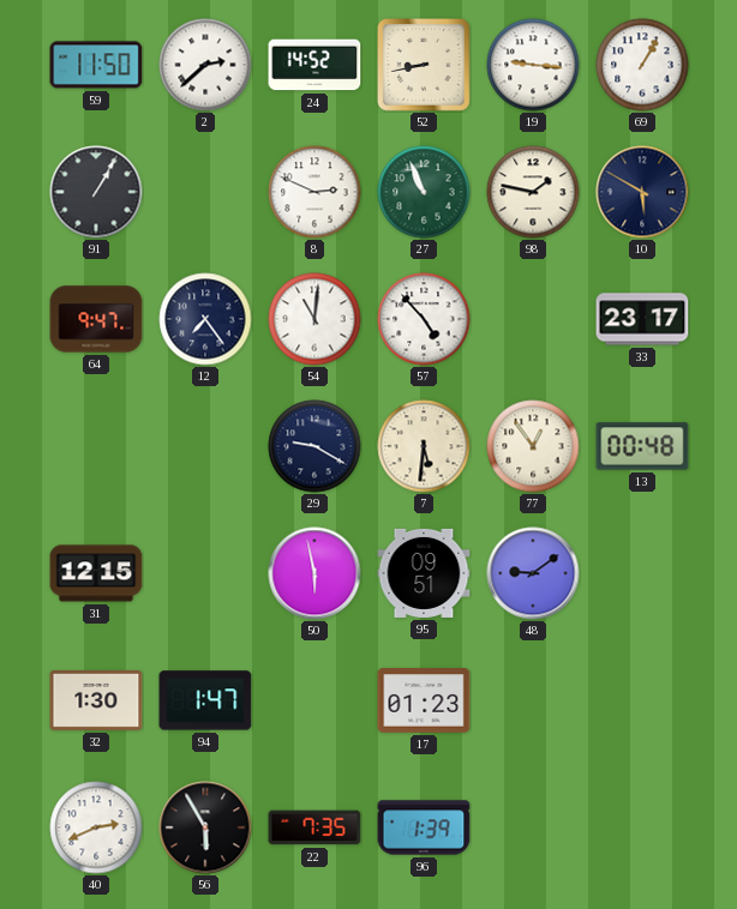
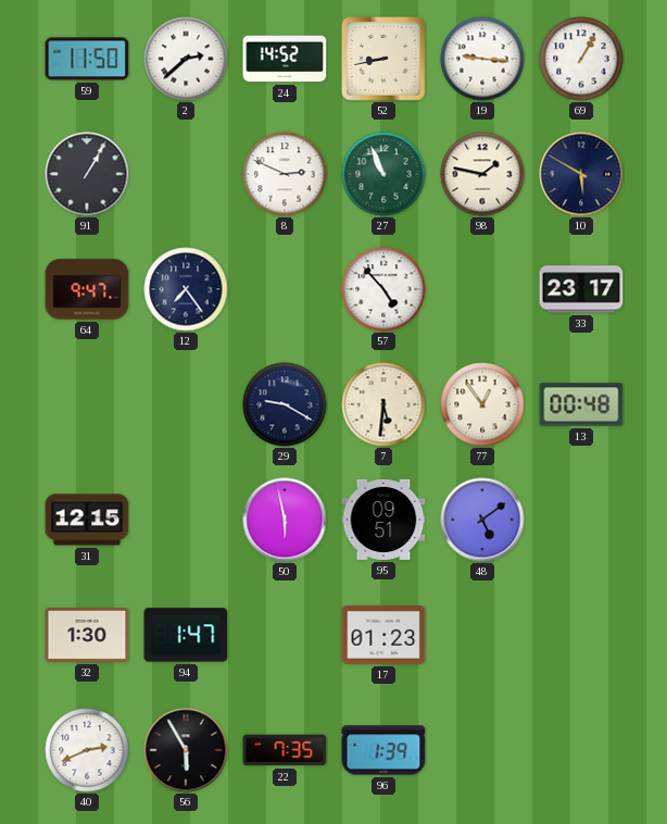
54: 11:01 -> none (314, 319)
48: 9:09 -> 5:09 (482, 520)
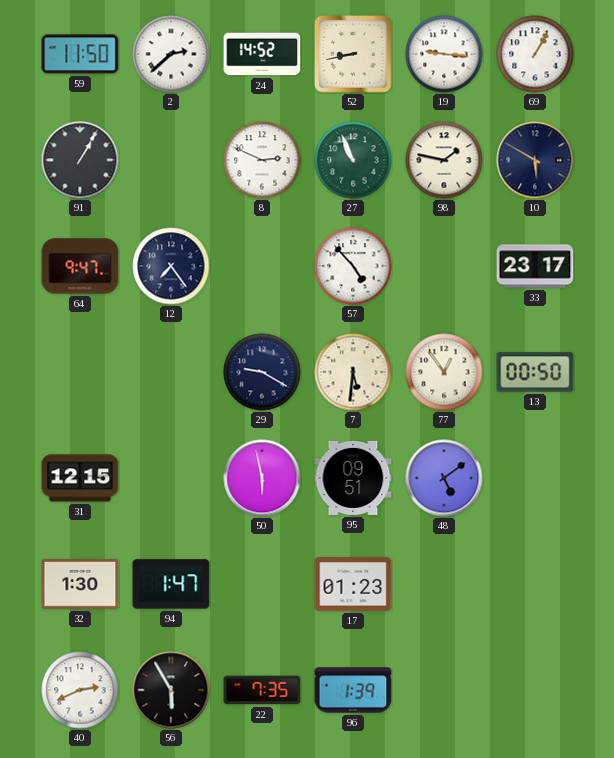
13: 00:48 -> 00:50 (535, 372)
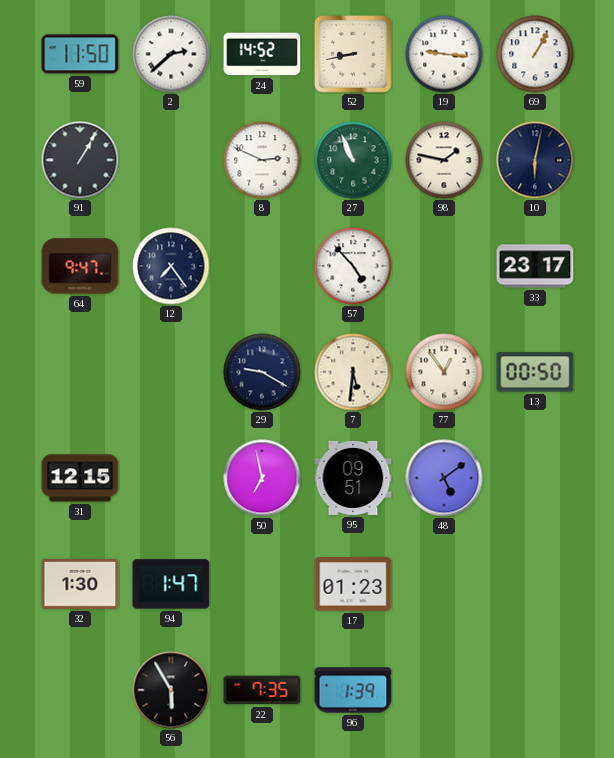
10: 5:50 -> 6:02 (535, 160)
50: 5:58 -> 6:58 (262, 478)
40: 2:41 -> none (80, 690)
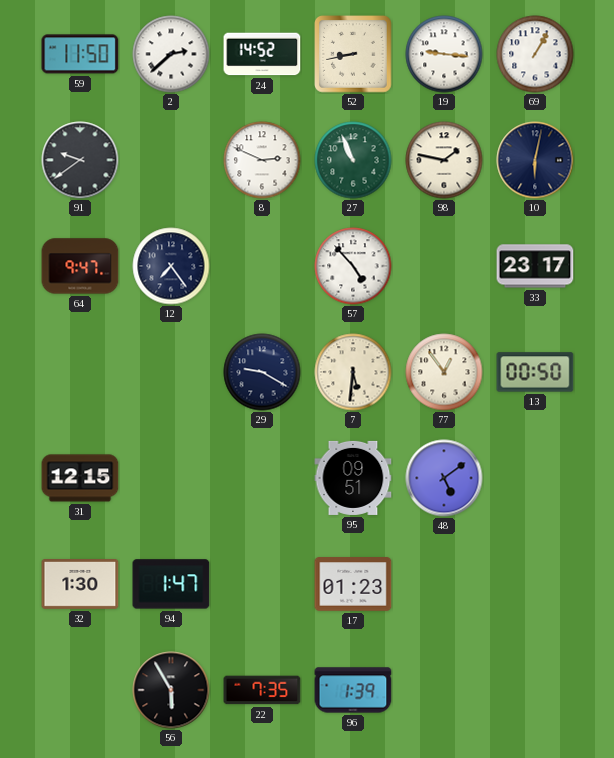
91: 1:05 -> 9:39 (80, 160)
50: 6:58 -> none (262, 478)
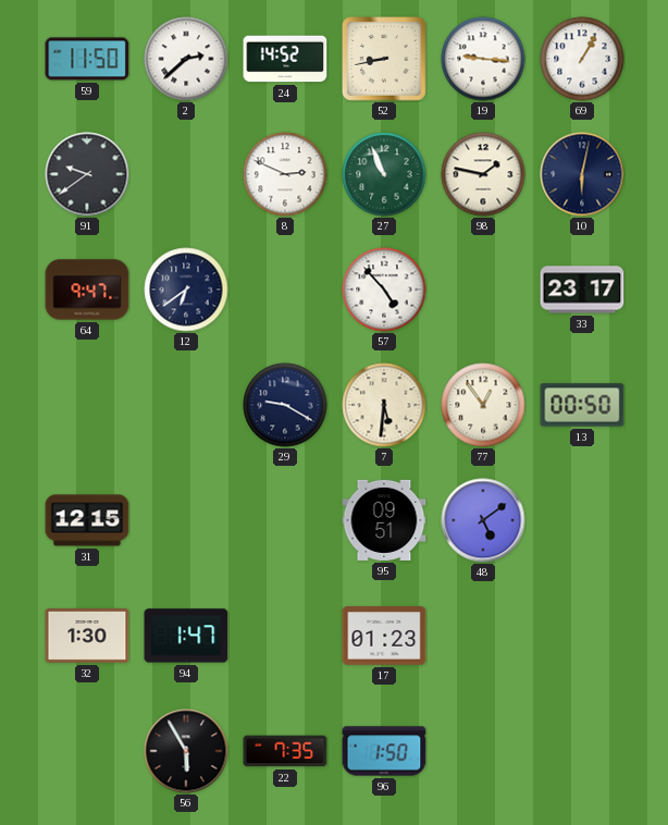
12: 7:24 -> 6:39 (186, 290)
96: 1:39 -> 1:50 (384, 751)
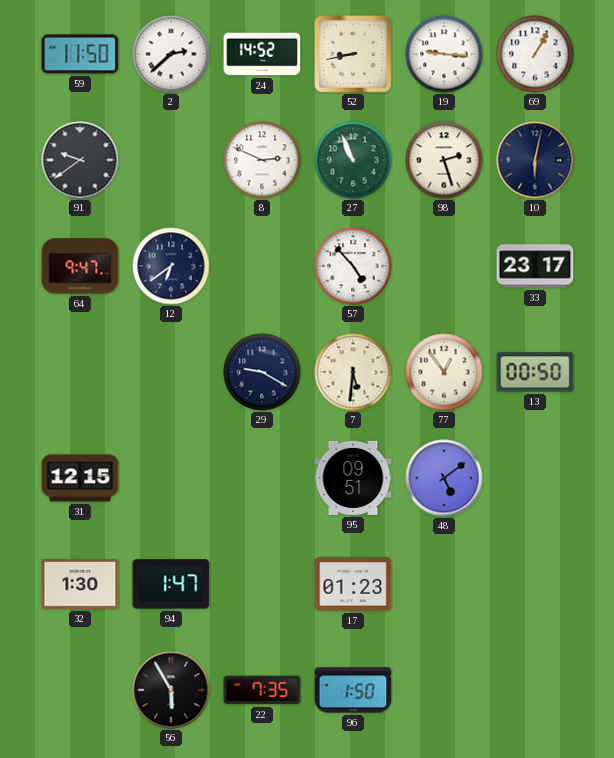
98: 1:47 -> 2:27 (444, 160)
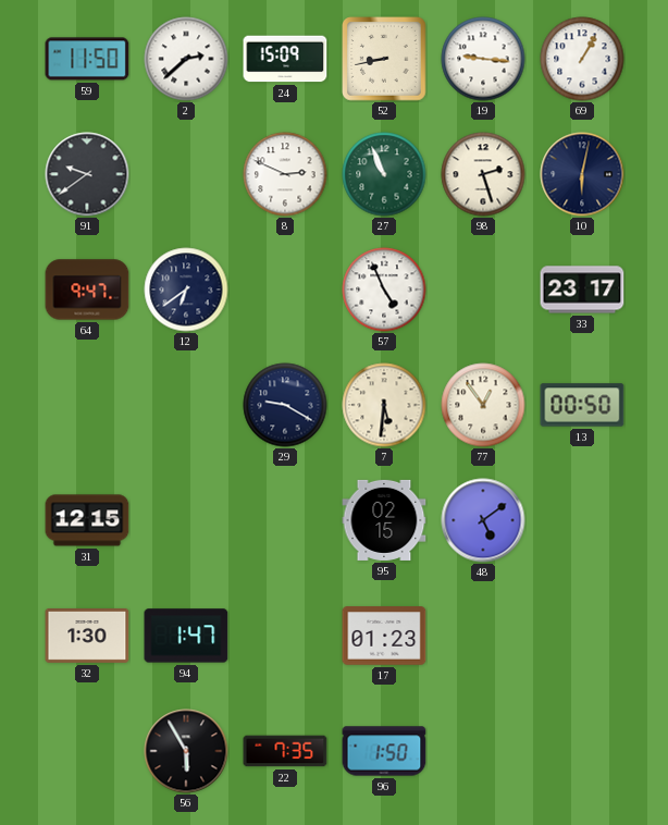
24: 14:52 -> 15:09 (285, 59)
57: 4:53 -> 4:56 (384, 290)
95: 09:51 -> 02:15 (384, 520)
